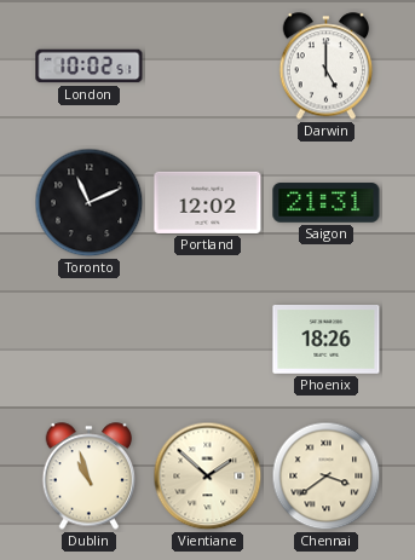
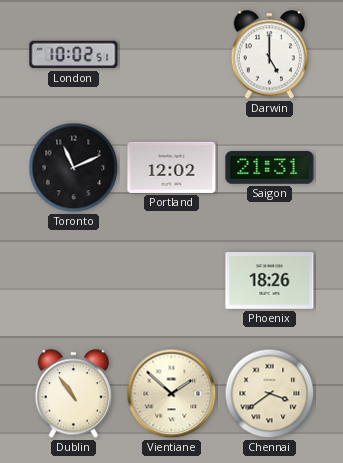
Dublin: 10:57 -> 10:54 (74, 394)
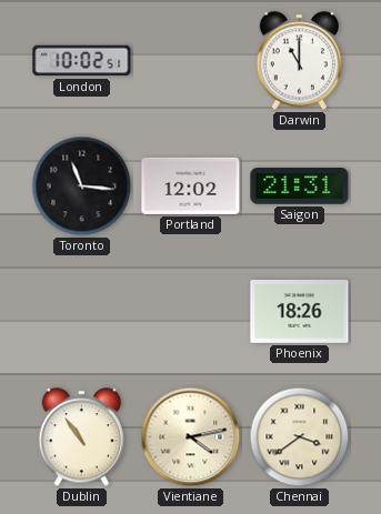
Darwin: 5:00 -> 11:00 (300, 61)
Toronto: 11:11 -> 11:16 (82, 187)
Vientiane: 1:52 -> 4:13 (191, 437)
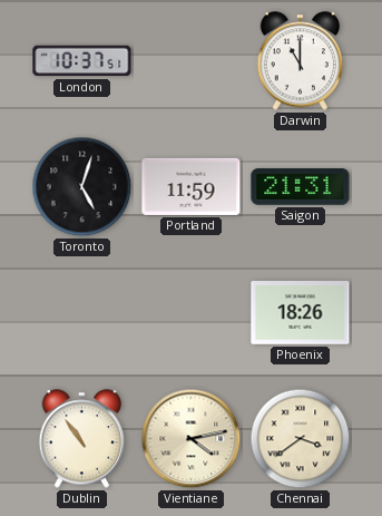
London: 10:02 -> 10:37 (82, 61)
Toronto: 11:16 -> 5:03 (82, 187)
Portland: 12:02 -> 11:59 (192, 186)
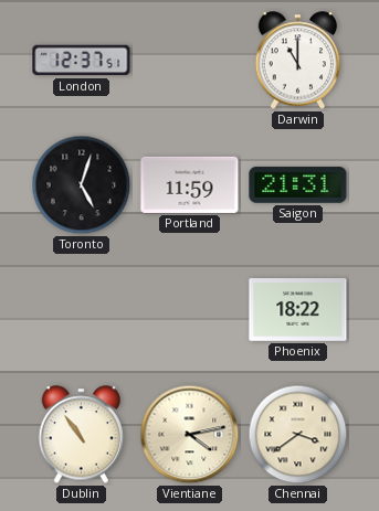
London: 10:37 -> 12:37 (82, 61)
Phoenix: 18:26 -> 18:22 (298, 310)
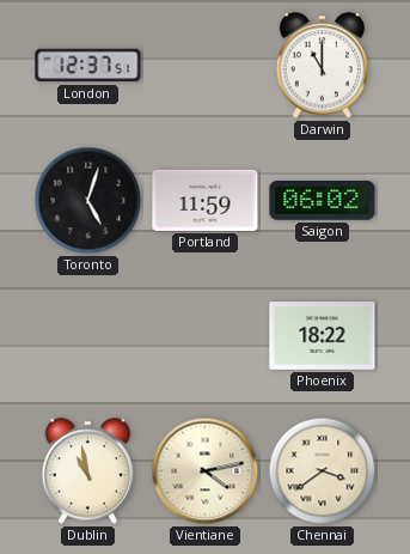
Saigon: 21:31 -> 06:02 (323, 201)
Dublin: 10:54 -> 10:58 (88, 471)
